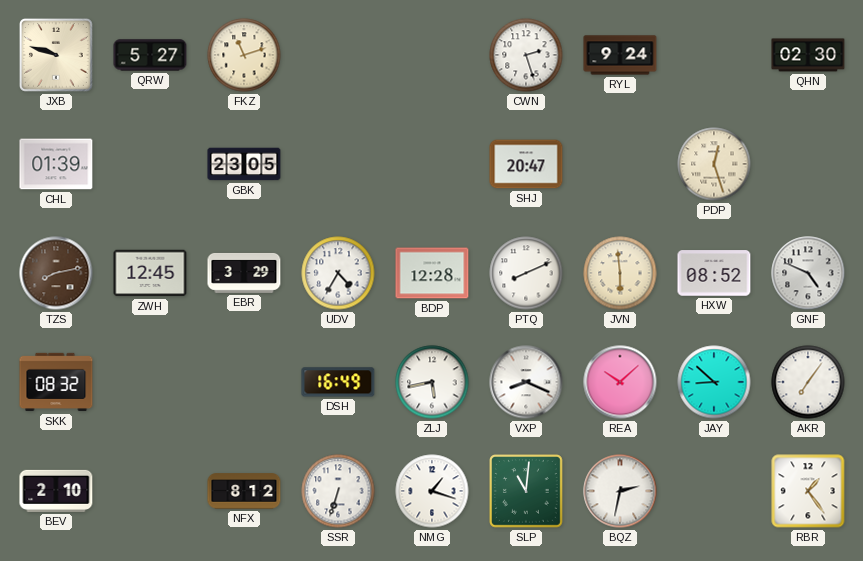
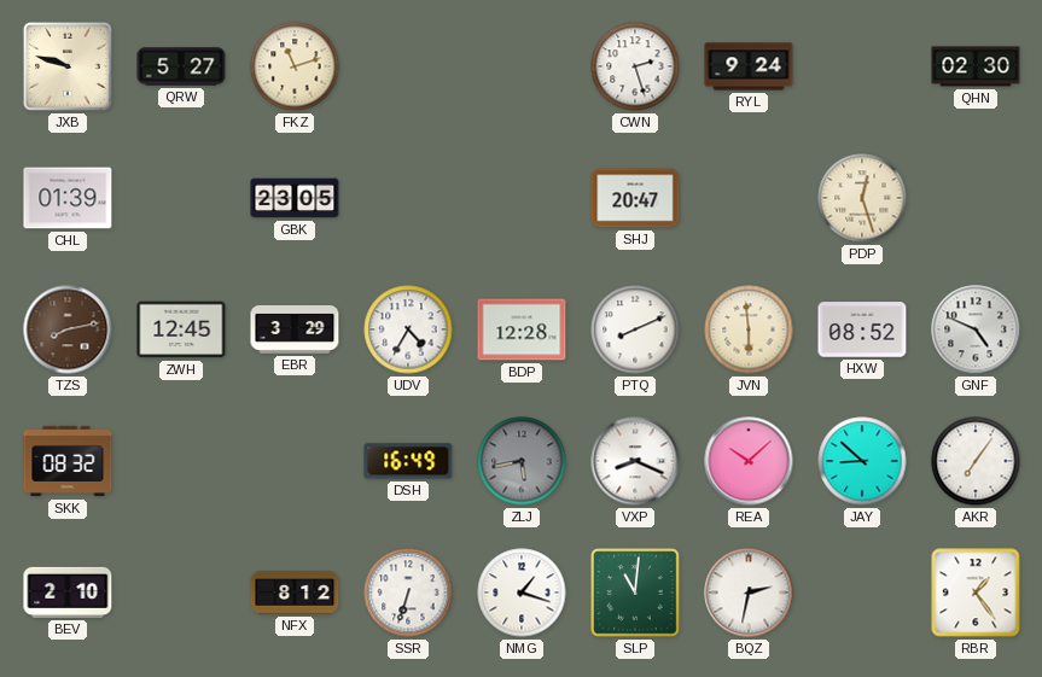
ZLJ dial: white -> grey (522, 461)
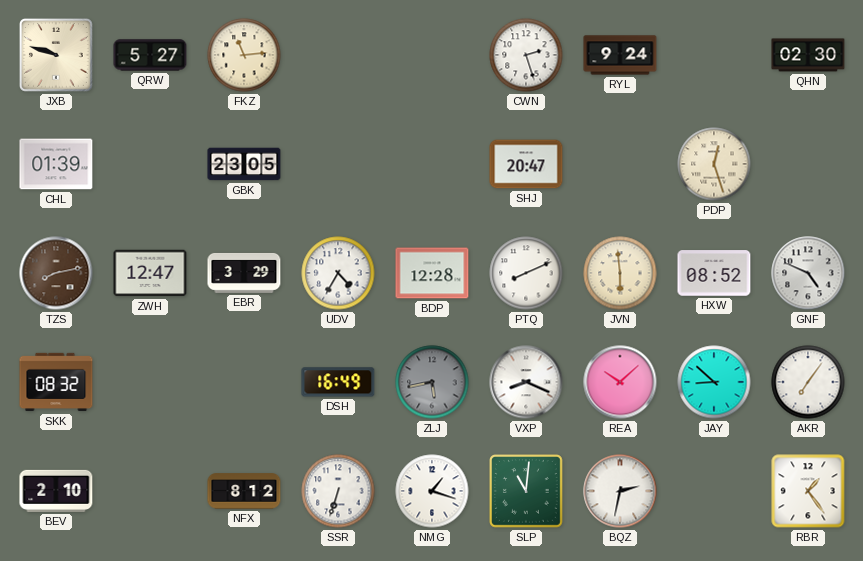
FKZ: 11:12 -> 11:14 (244, 55)
ZWH: 12:45 -> 12:47 (150, 273)
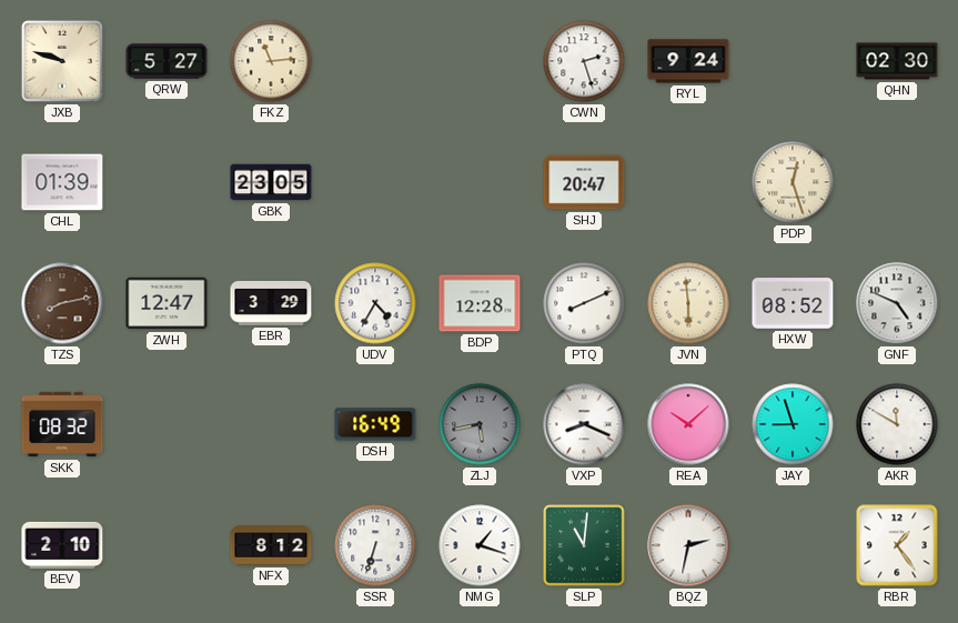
JAY: 8:52 -> 8:57 (793, 424)
AKR: 7:06 -> 11:50 (897, 424)
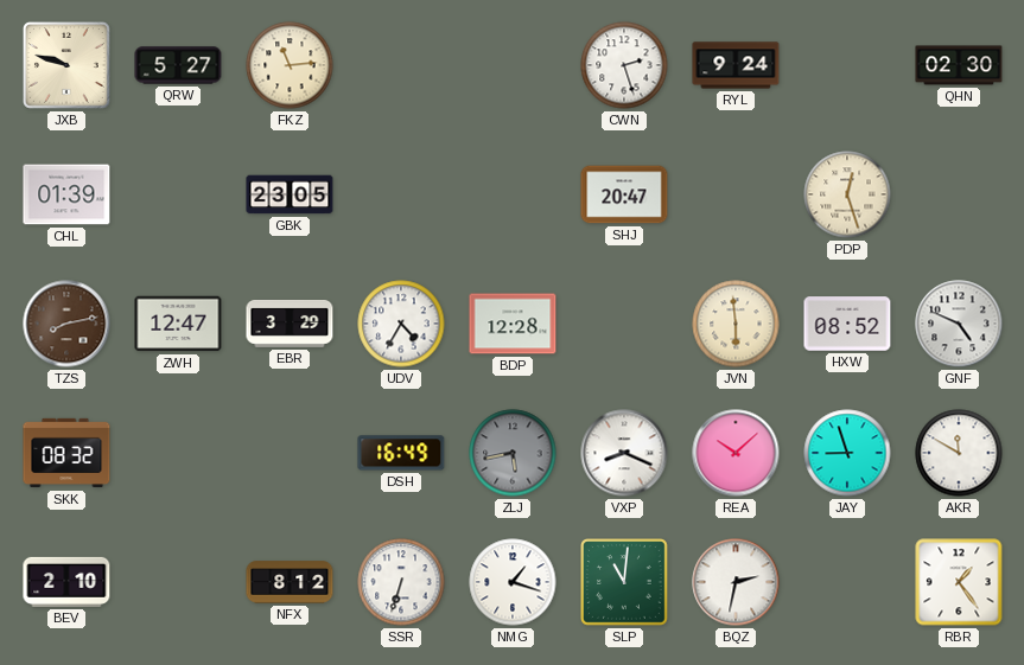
PTQ: 8:11 -> none (584, 303)
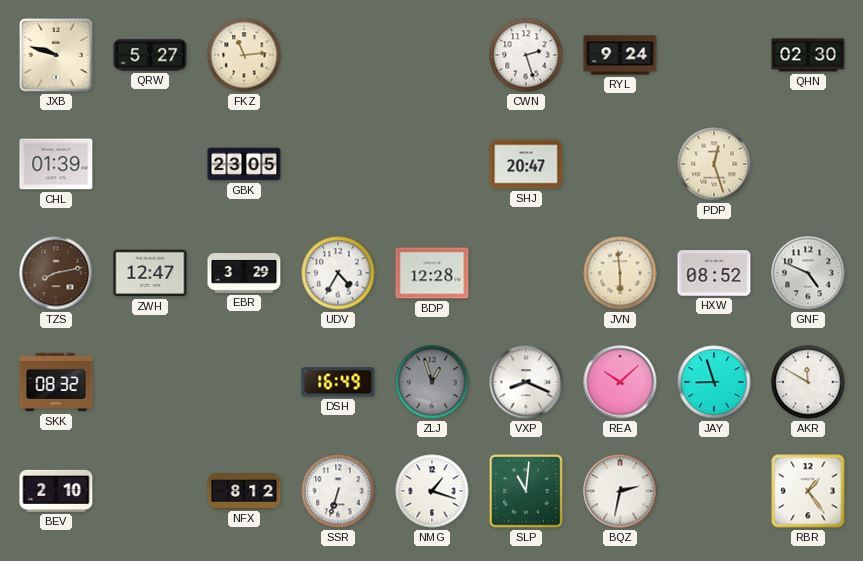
ZLJ: 5:43 -> 12:57 (432, 382)
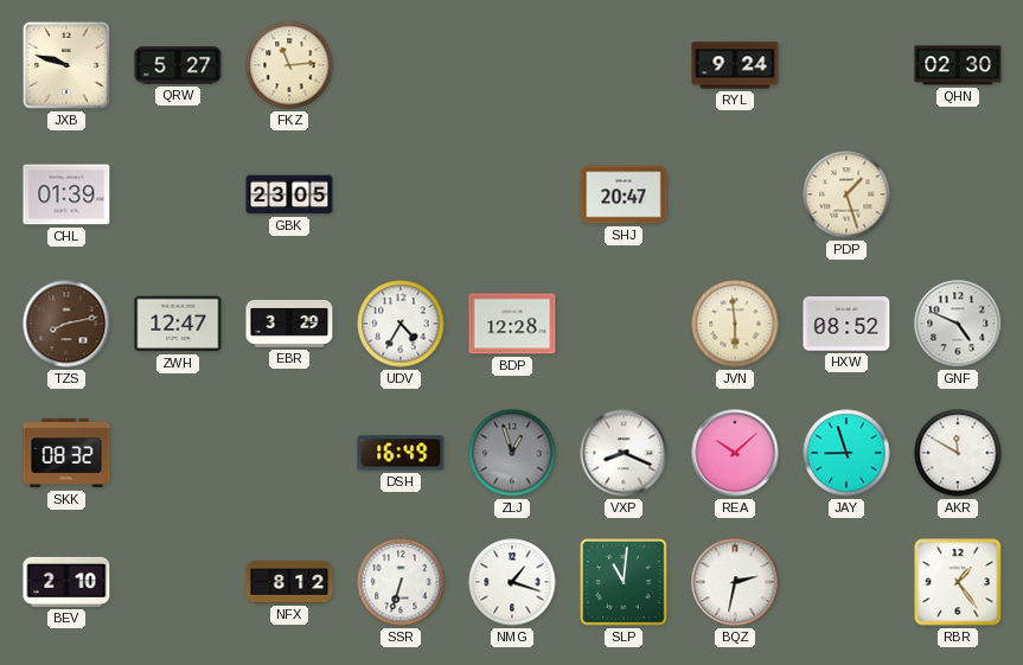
CWN: 2:27 -> none (526, 55)
PDP: 12:27 -> 1:27 (846, 194)
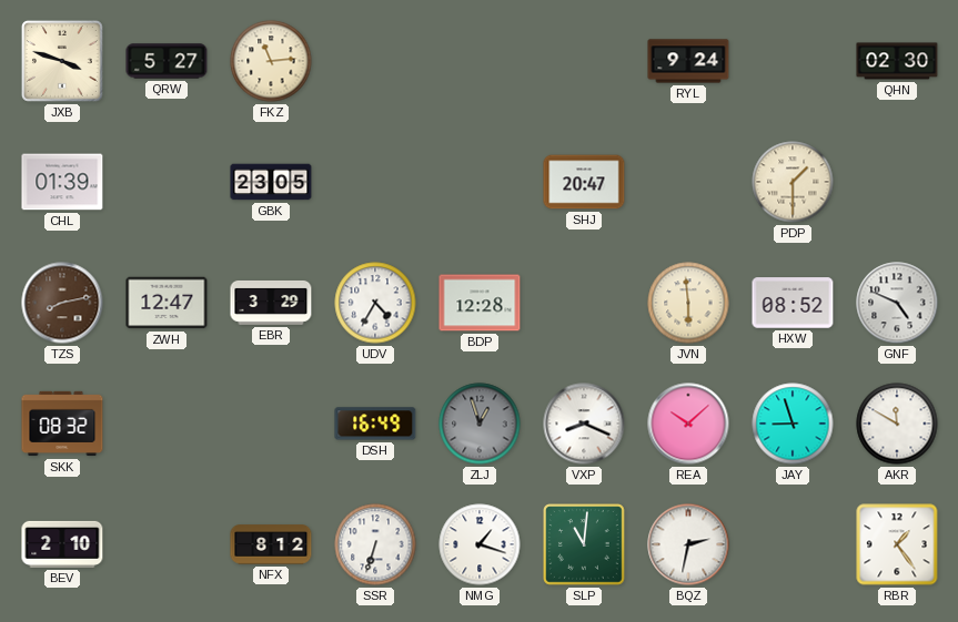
JXB: 9:48 -> 3:48 (62, 61)
PDP: 1:27 -> 1:30 (793, 182)
